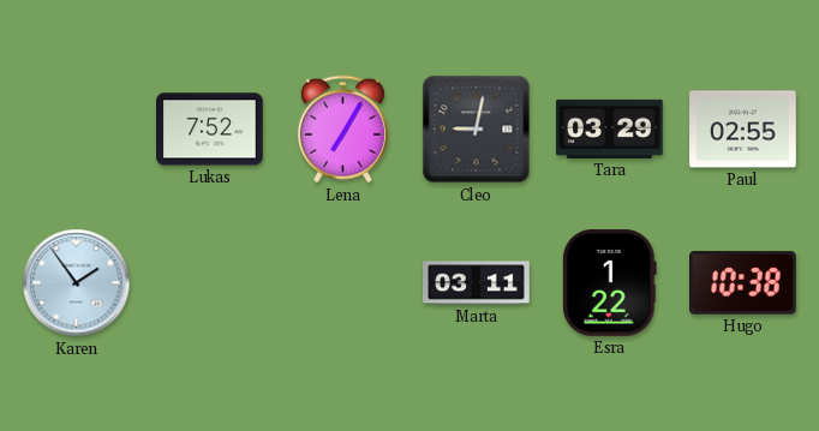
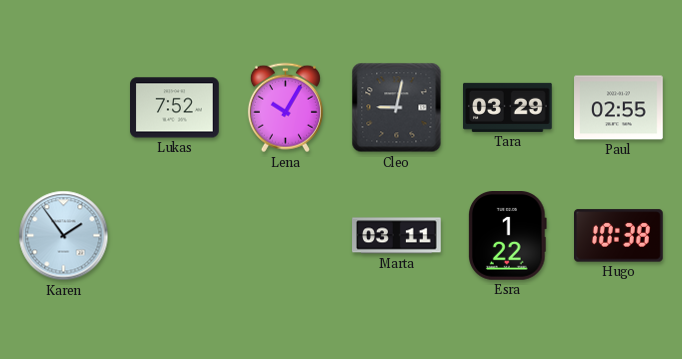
Lena: 7:05 -> 10:05 (285, 108)
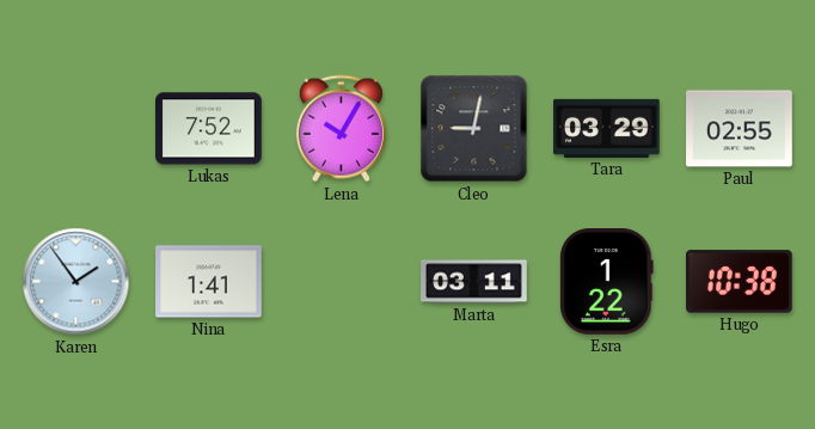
Nina: none -> 1:41 (209, 282)
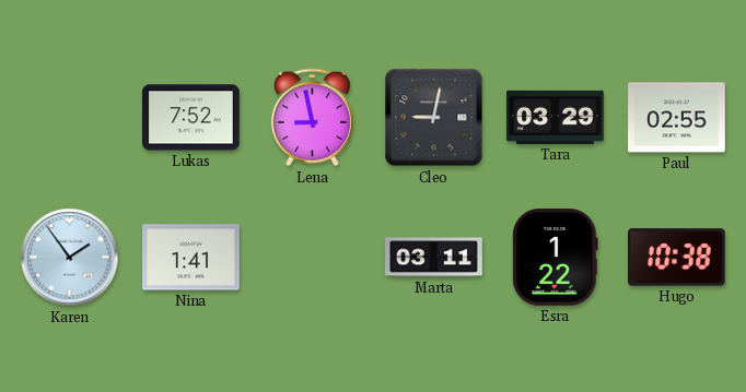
Lena: 10:05 -> 8:58 (312, 118)
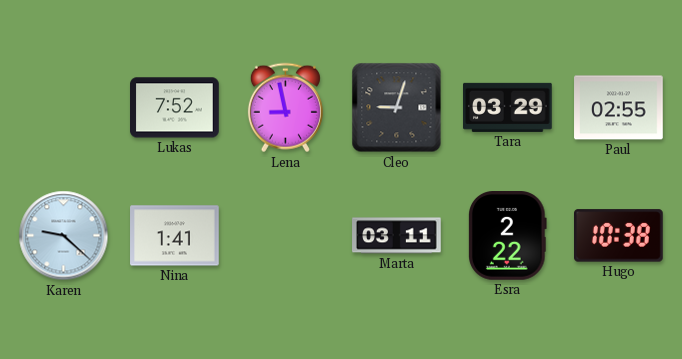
Cleo: 9:02 -> 9:03 (397, 108)
Karen: 1:54 -> 9:22 (64, 236)
Esra: 1:22 -> 2:22 (508, 236)
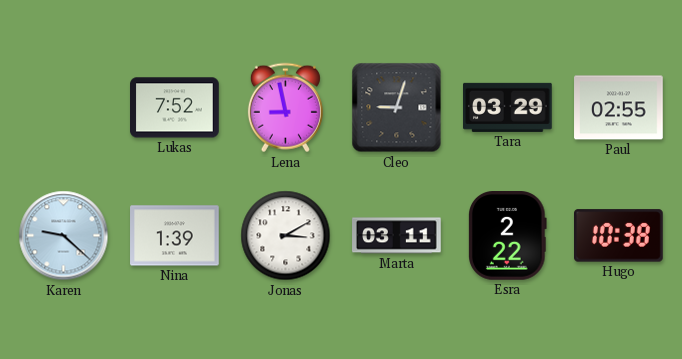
Nina: 1:41 -> 1:39 (175, 236)
Jonas: none -> 3:10 (286, 236)
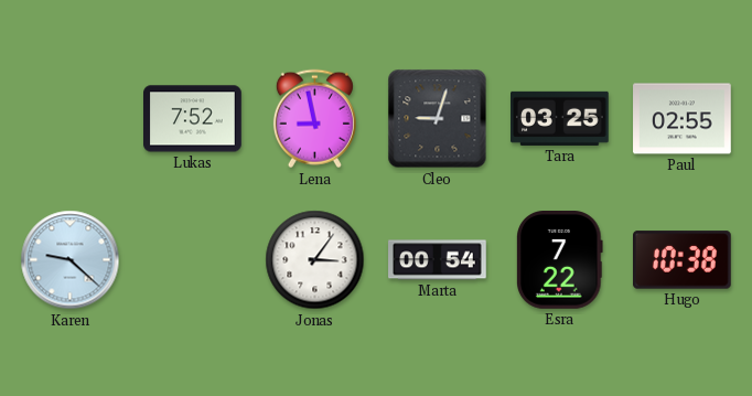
Tara: 03:29 -> 03:25 (560, 118)
Nina: 1:39 -> none (175, 236)
Jonas: 3:10 -> 3:06 (315, 260)
Marta: 03:11 -> 00:54 (438, 260)
Esra: 2:22 -> 7:22 (560, 260)
